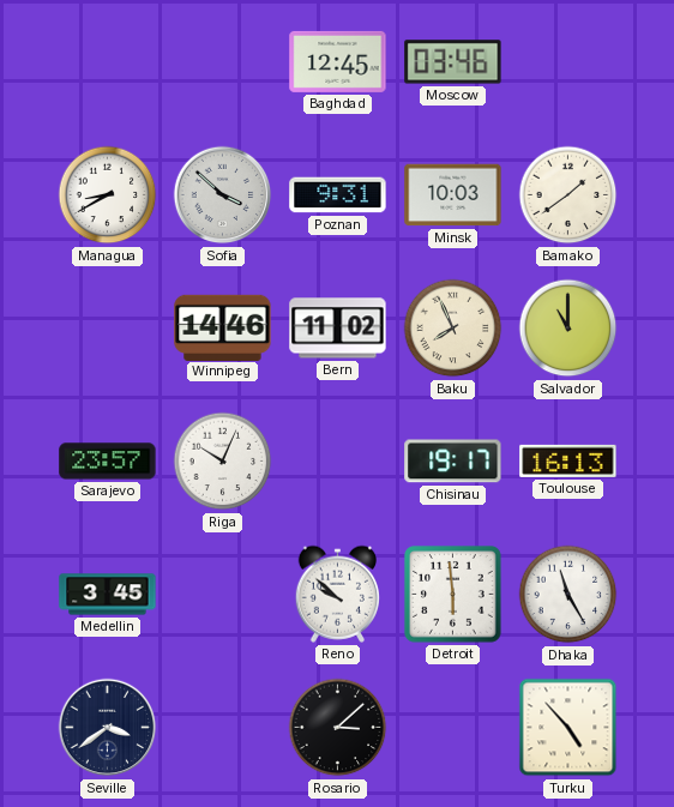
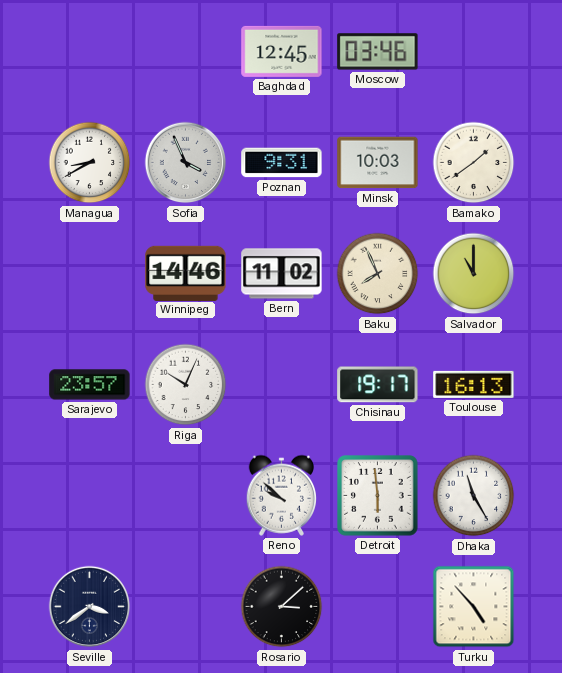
Sofia: 3:52 -> 3:56 (186, 163)
Medellin: 3:45 -> none (108, 595)
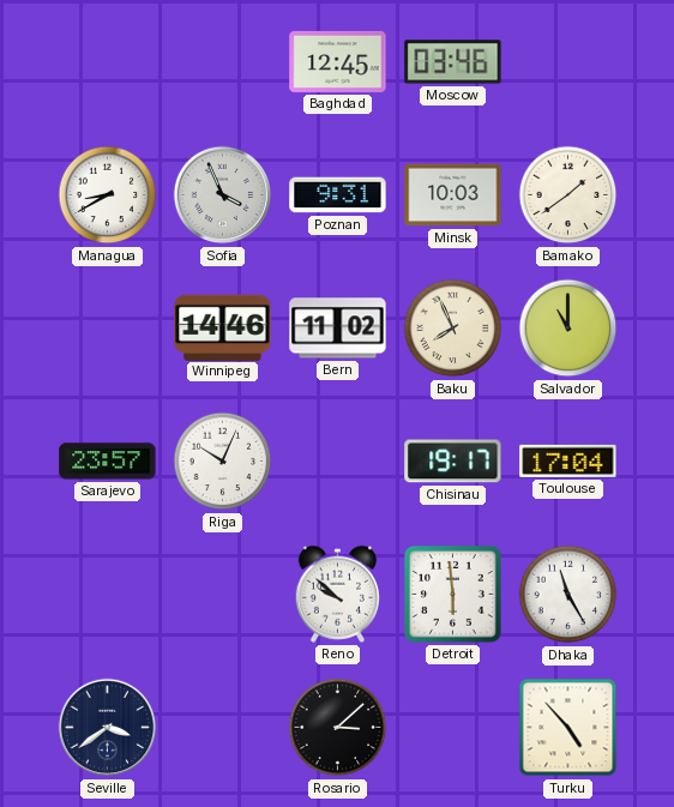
Toulouse: 16:13 -> 17:04 (568, 460)
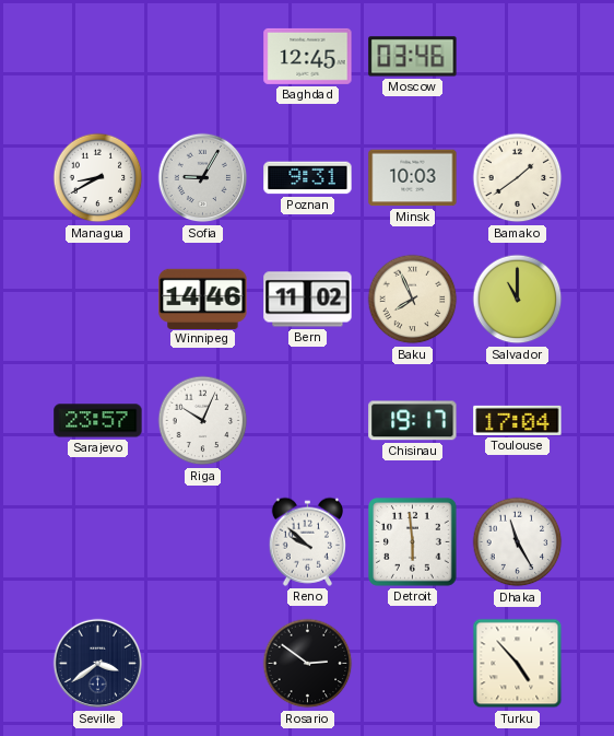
Sofia: 3:56 -> 9:05 (203, 178)
Rosario: 3:08 -> 2:51 (308, 664)
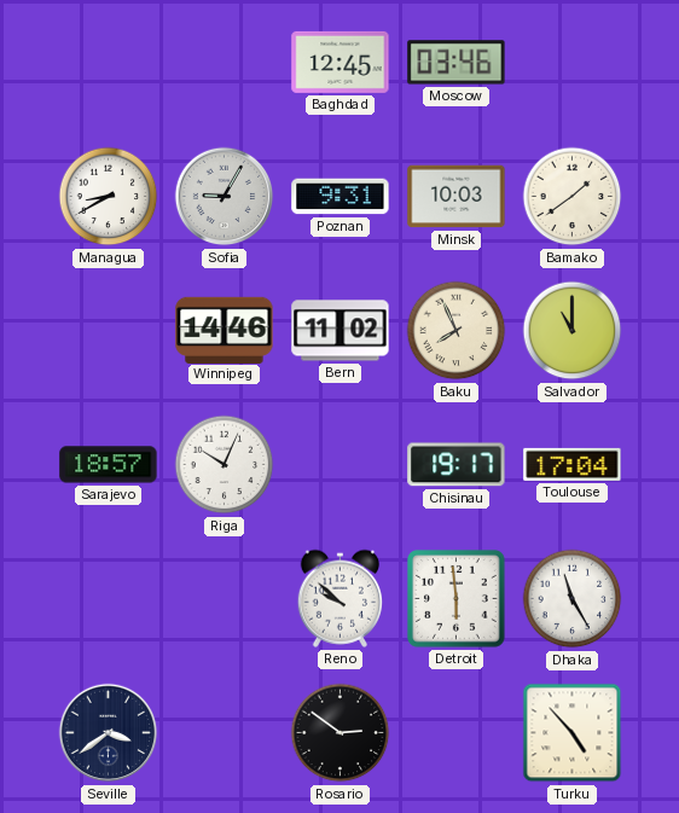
Sarajevo: 23:57 -> 18:57 (109, 465)
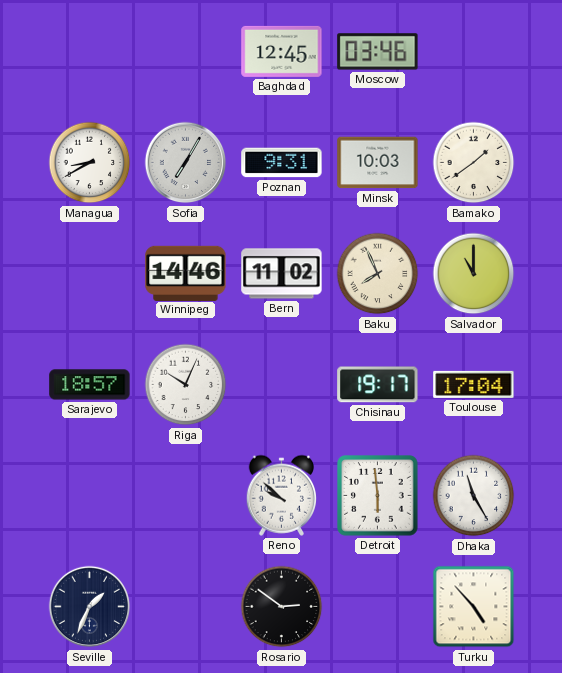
Sofia: 9:05 -> 7:05 (186, 163)
Seville: 3:39 -> 1:34 (90, 607)
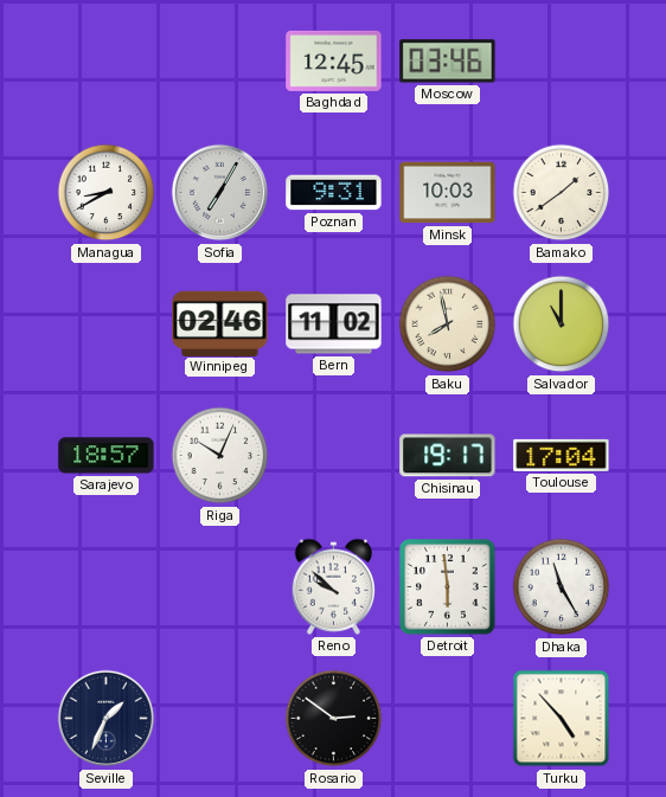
Winnipeg: 14:46 -> 02:46 (220, 323)
Baku: 7:56 -> 7:58 (448, 324)
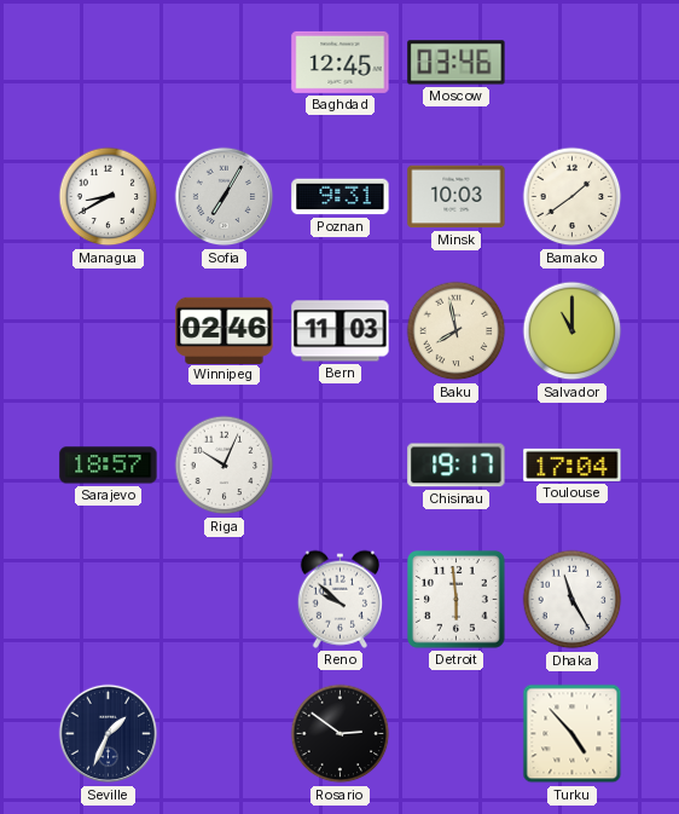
Bern: 11:02 -> 11:03 (341, 331)
